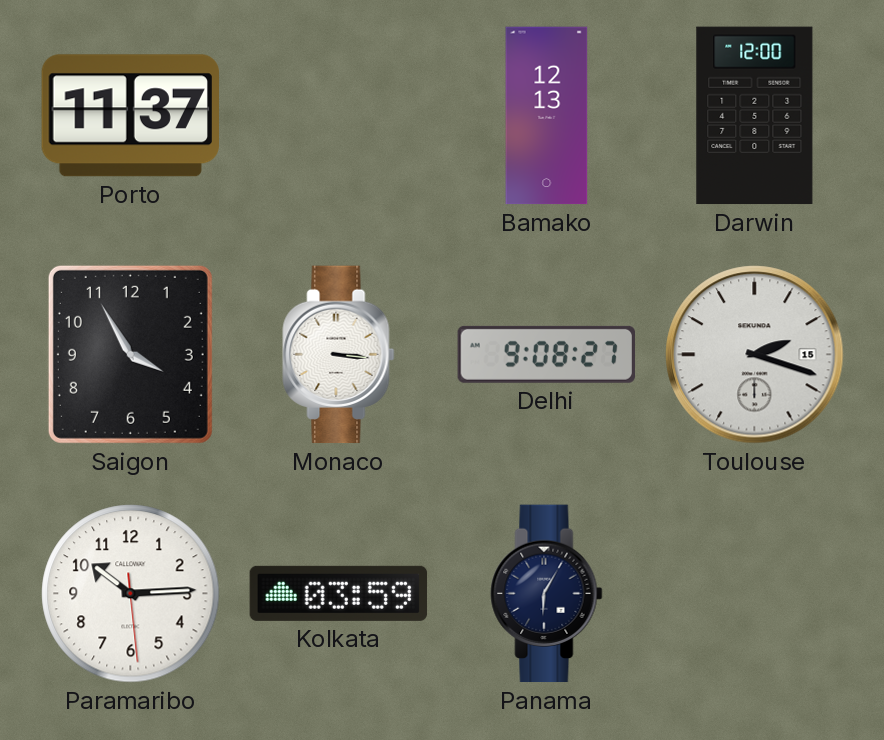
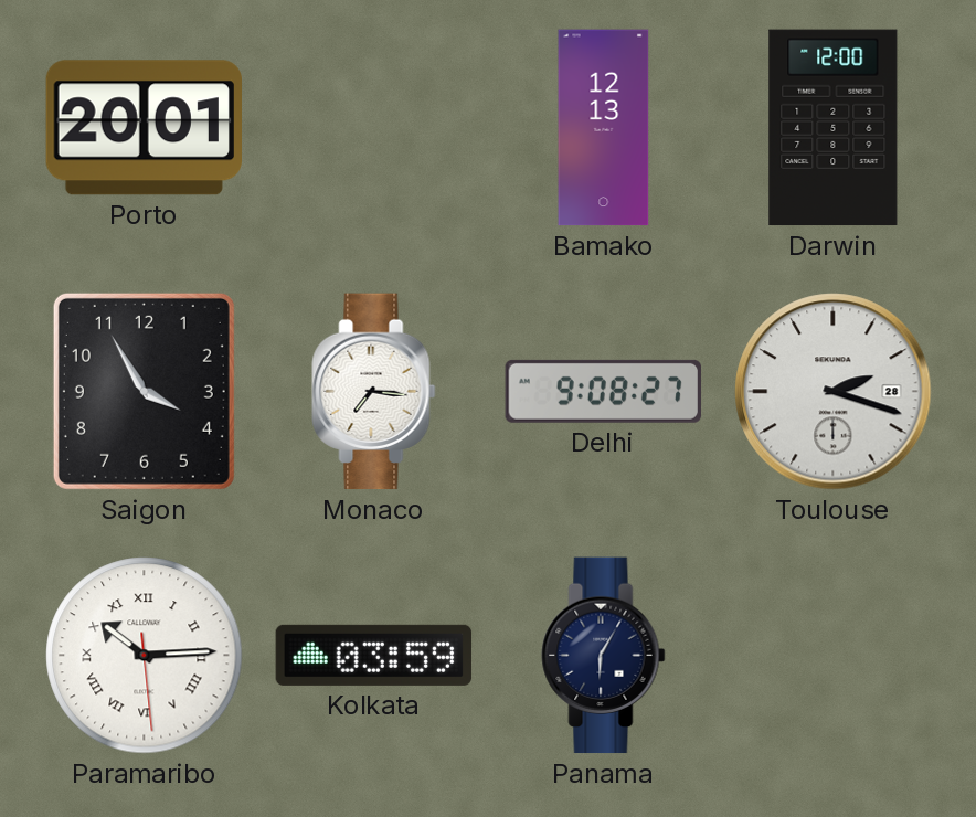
Porto: 11:37 -> 20:01 (144, 128)
Monaco: 3:16 -> 7:16 (374, 392)
Toulouse date: 15 -> 28 (834, 392)
Paramaribo numerals: Arabic -> Roman (145, 656)
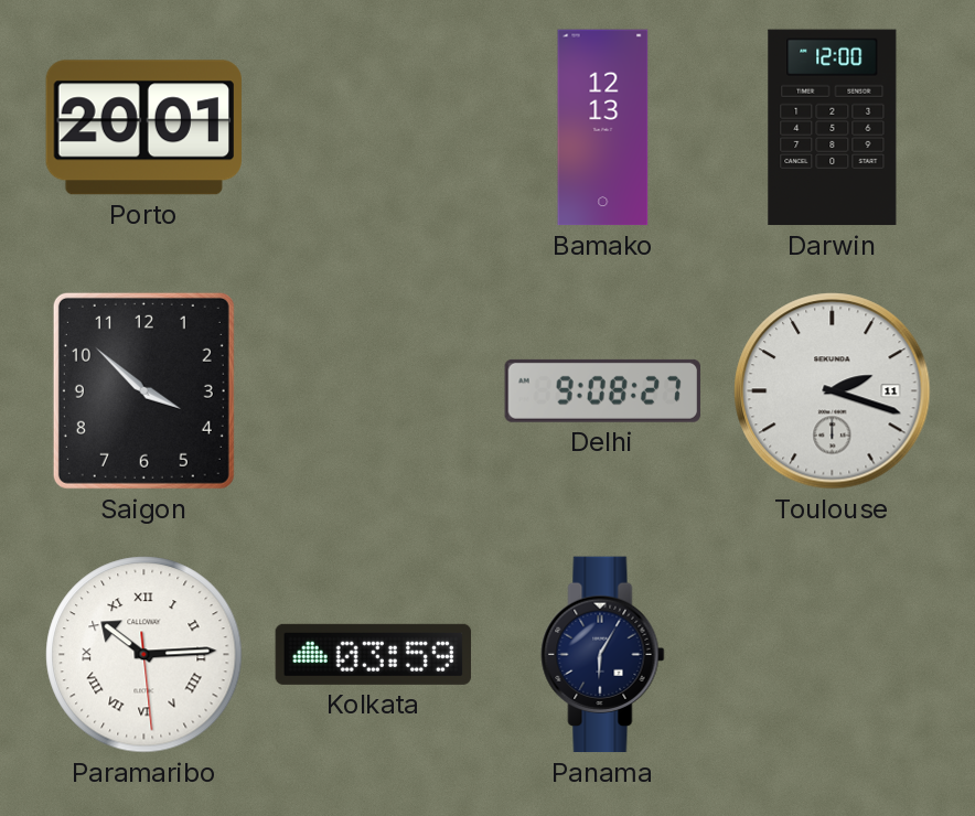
Saigon: 3:55 -> 3:52 (143, 390)
Monaco: 7:16 -> none (374, 392)
Toulouse date: 28 -> 11 (833, 391)
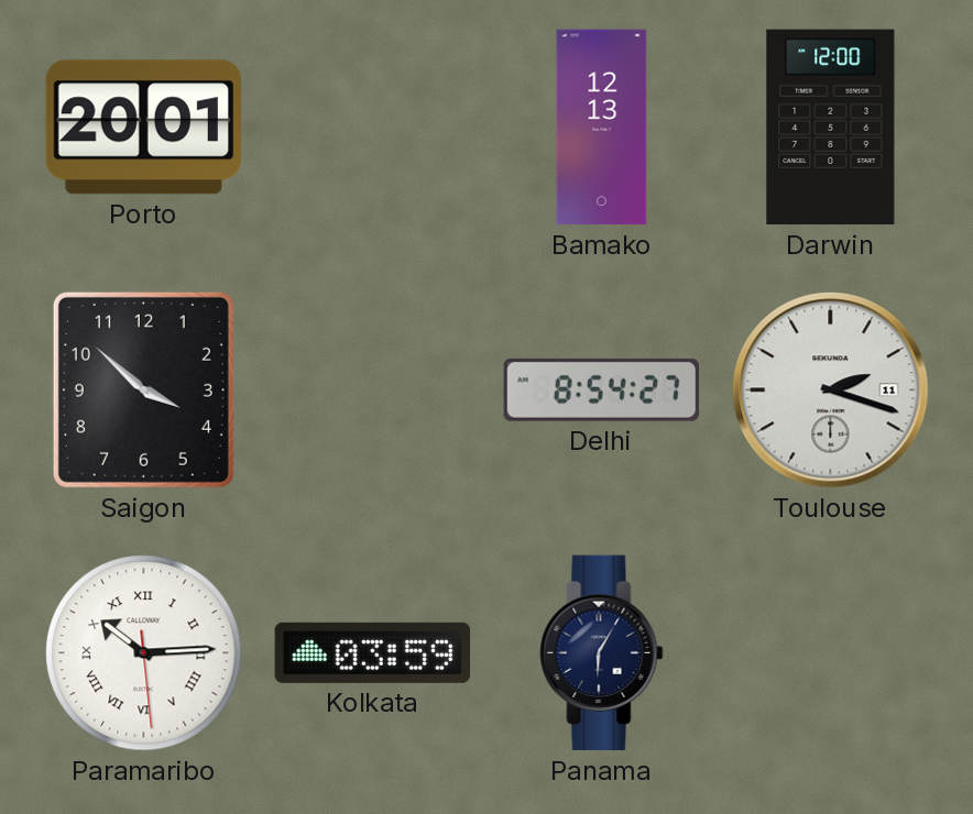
Delhi: 9:08 -> 8:54 (602, 389)
